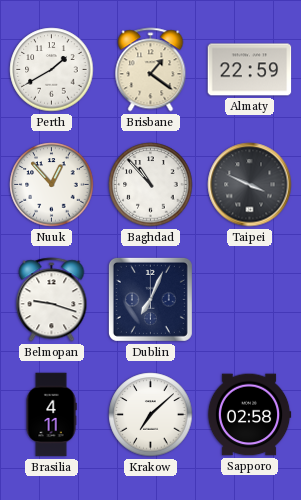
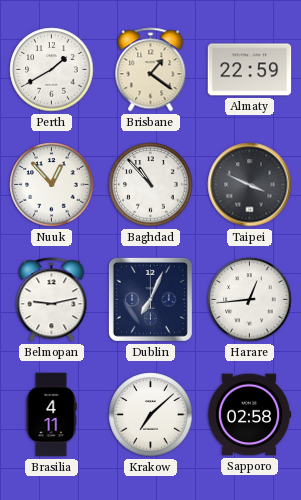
Belmopan: 9:18 -> 9:13 (52, 300)
Harare: none -> 12:44 (250, 300)
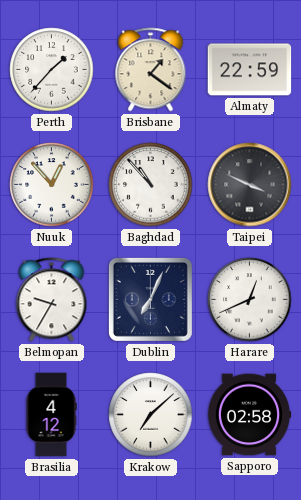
Perth: 1:40 -> 1:37 (52, 70)
Belmopan: 9:13 -> 9:35 (52, 300)
Harare: 12:44 -> 12:41 (250, 300)
Brasilia: 4:11 -> 4:12 (51, 415)
